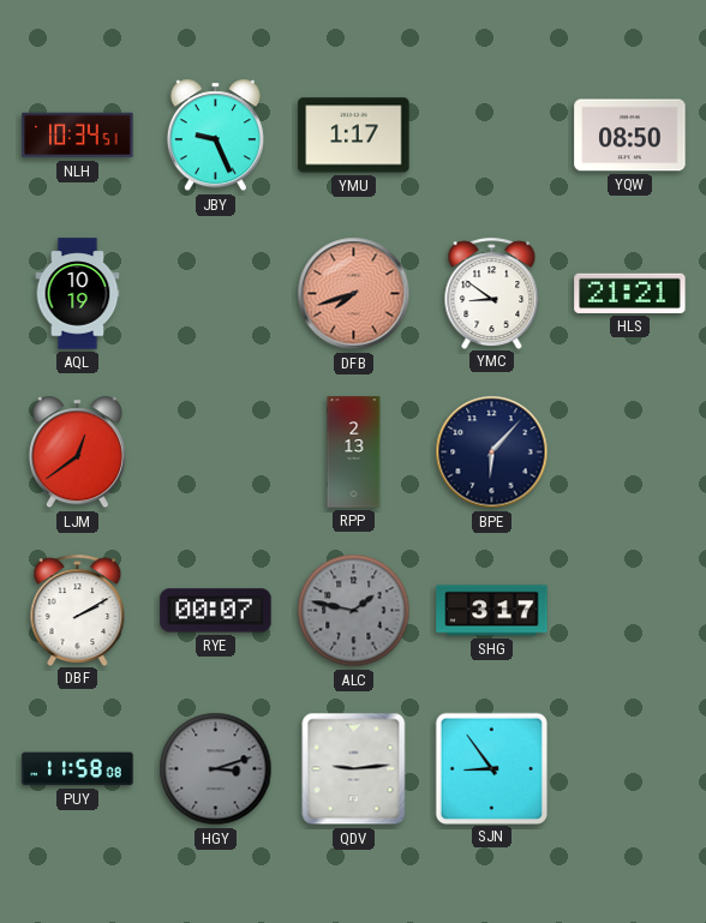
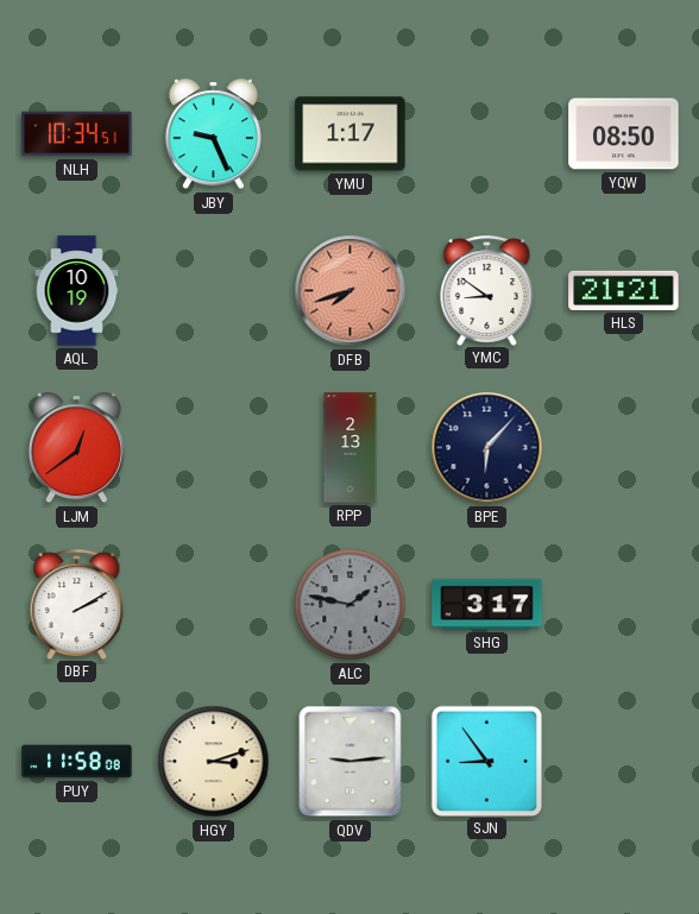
RYE: 00:07 -> none (216, 611)
HGY dial: grey -> cream (214, 762)
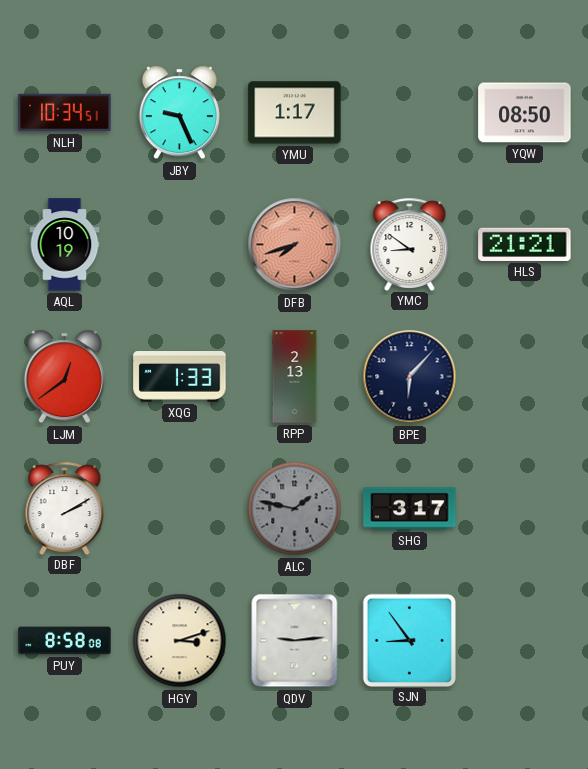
XQG: none -> 1:33 (180, 377)
PUY: 11:58 -> 8:58 (65, 641)
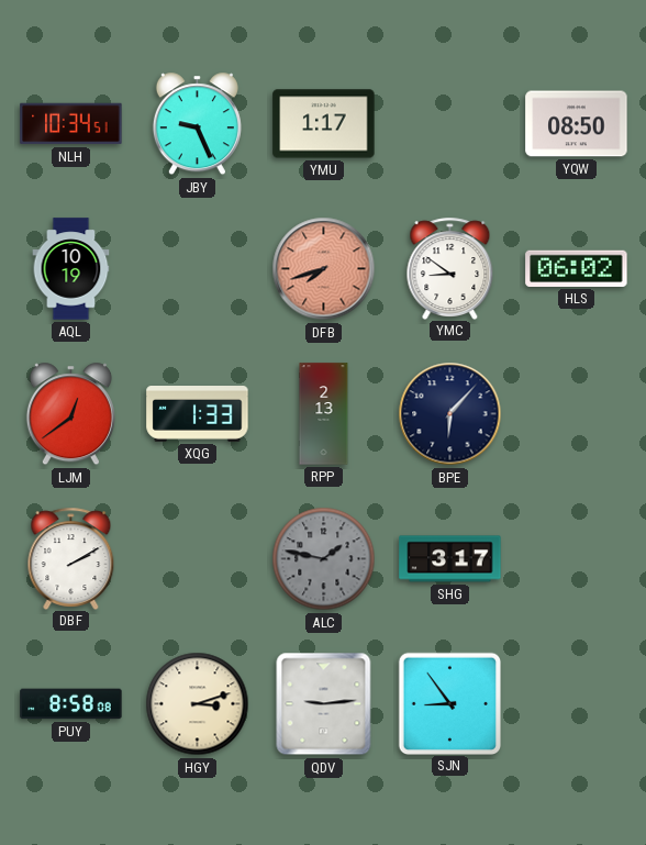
HLS: 21:21 -> 06:02 (577, 268)
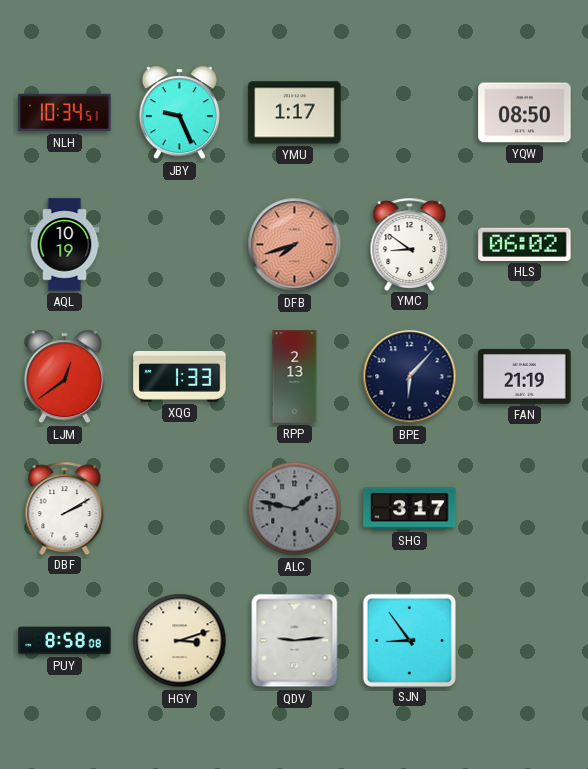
FAN: none -> 21:19 (525, 376)
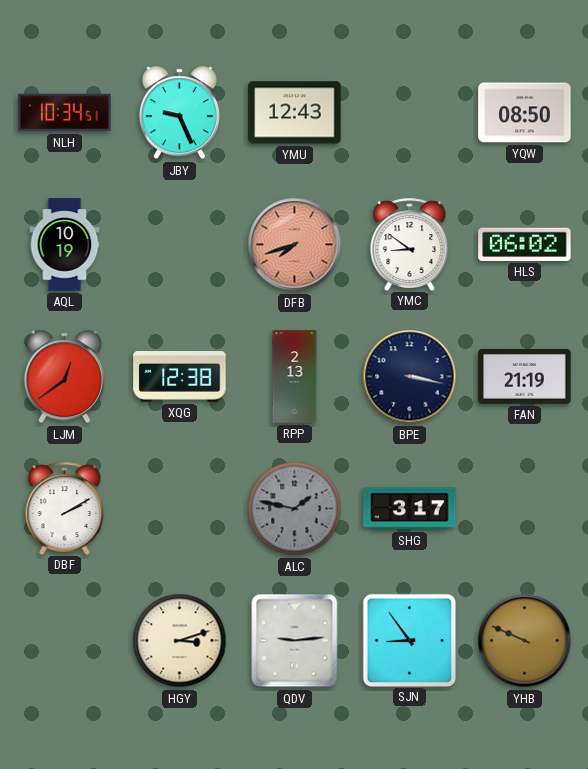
YMU: 1:17 -> 12:43 (295, 113)
XQG: 1:33 -> 12:38 (180, 377)
BPE: 6:07 -> 3:17 (410, 377)
PUY: 8:58 -> none (65, 641)
YHB: none -> 9:49 (525, 641)
